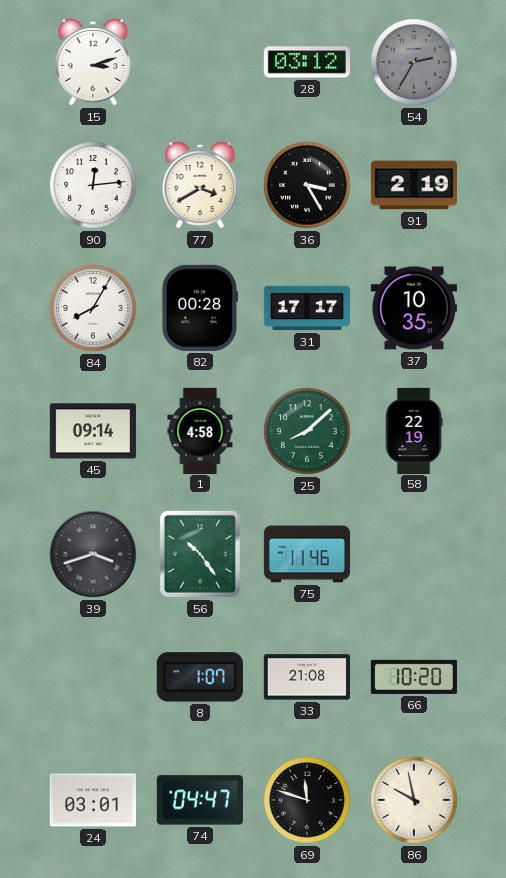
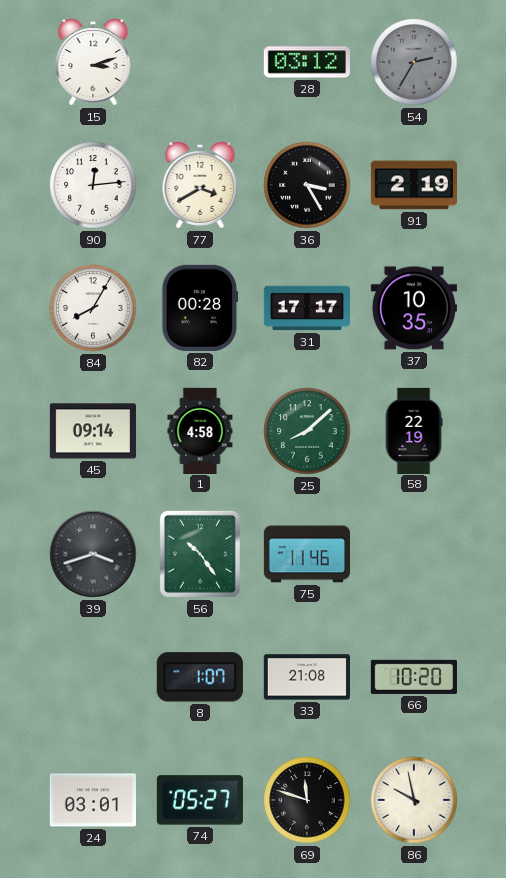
74: 04:47 -> 05:27 (200, 800)
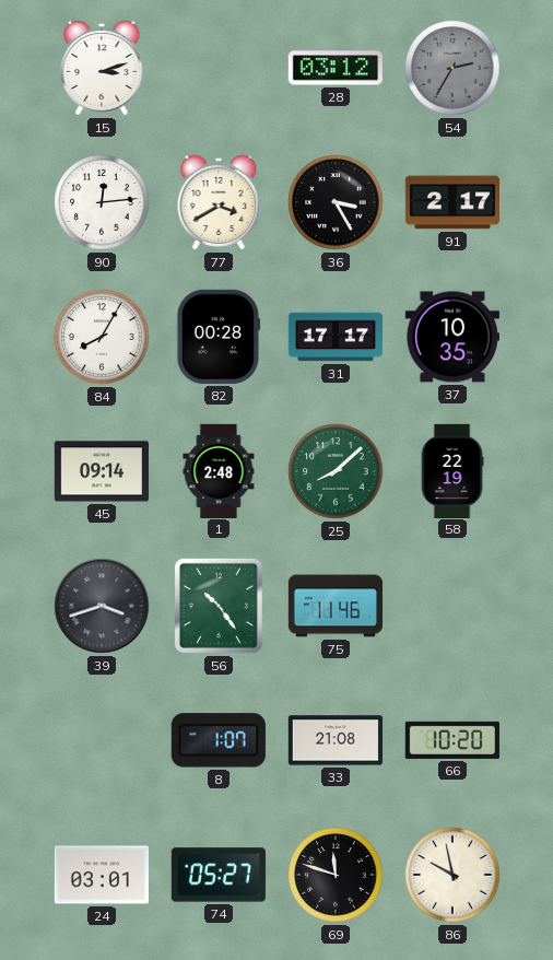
91: 2:19 -> 2:17 (451, 202)
1: 4:58 -> 2:48 (219, 470)
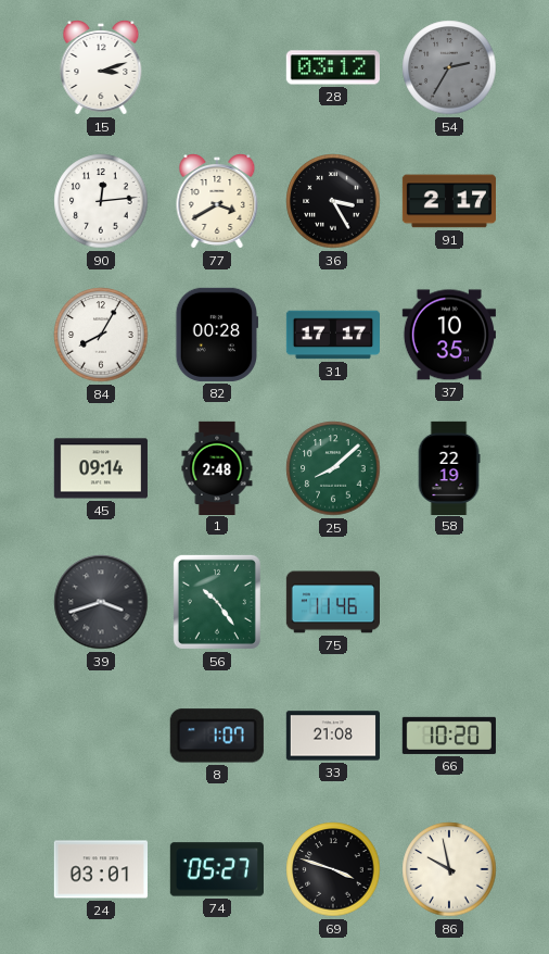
69: 11:48 -> 3:48 (333, 869)
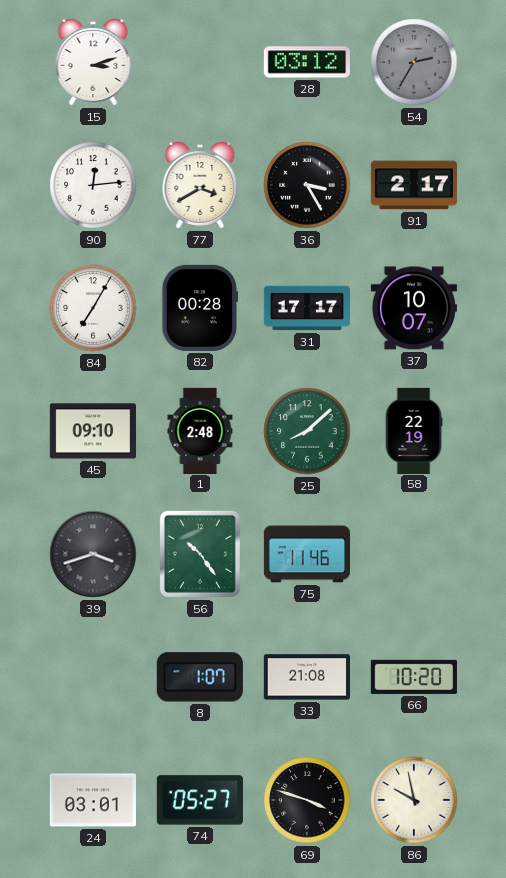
84: 8:05 -> 7:05 (93, 308)
37: 10:35 -> 10:07 (414, 308)
45: 09:14 -> 09:10 (92, 431)
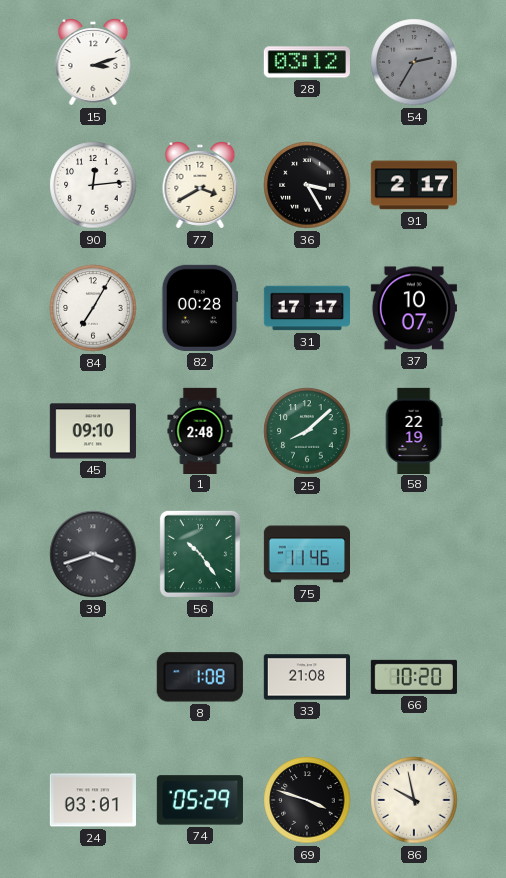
8: 1:07 -> 1:08 (200, 677)
74: 05:27 -> 05:29 (200, 800)
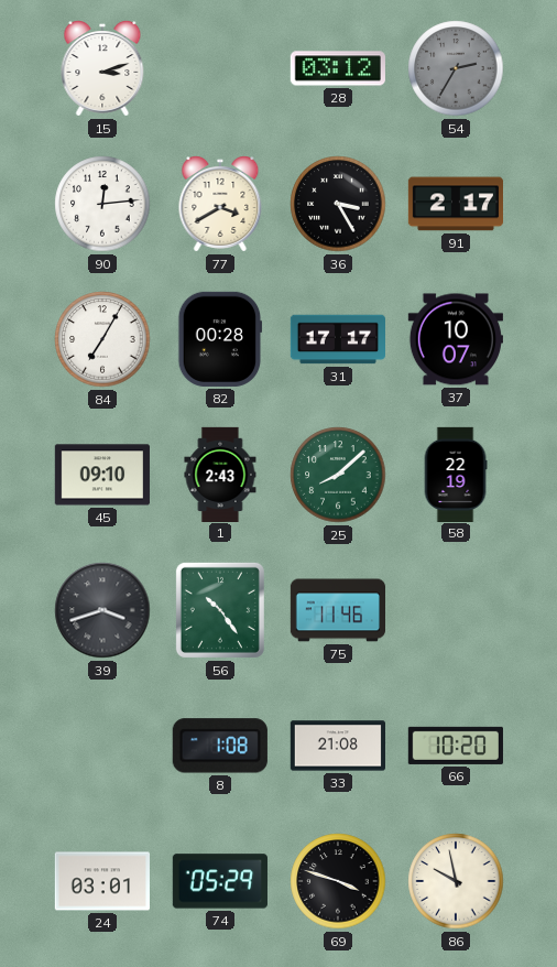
1: 2:48 -> 2:43 (220, 474)
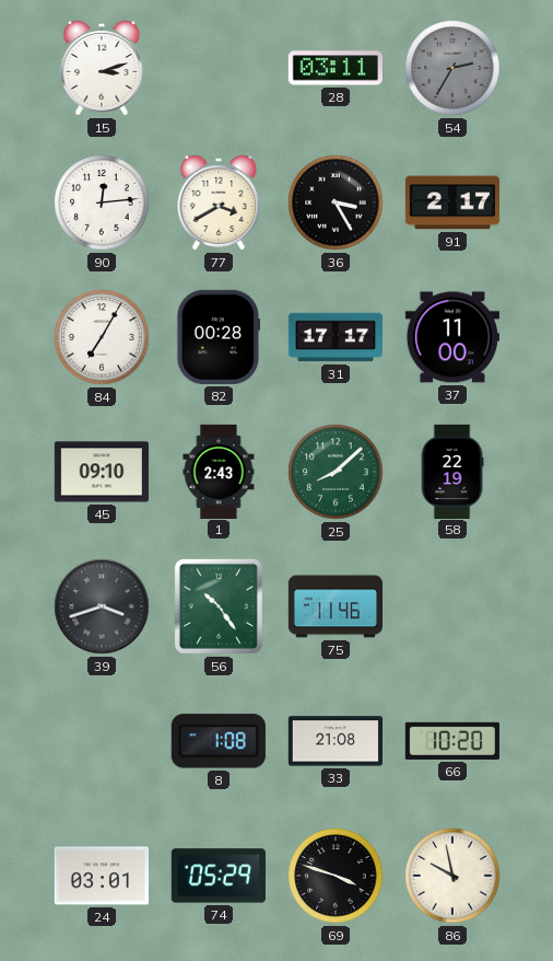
28: 03:12 -> 03:11 (336, 68)
37: 10:07 -> 11:00 (452, 337)
